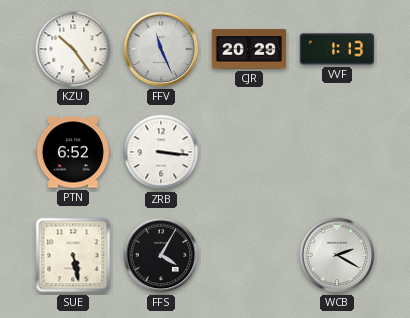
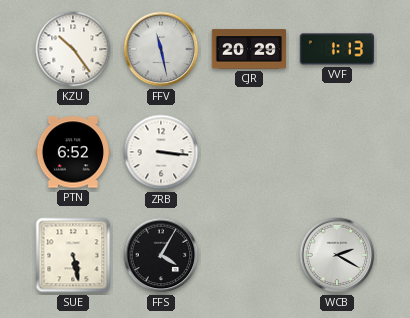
FFV: 11:26 -> 11:28 (161, 49)
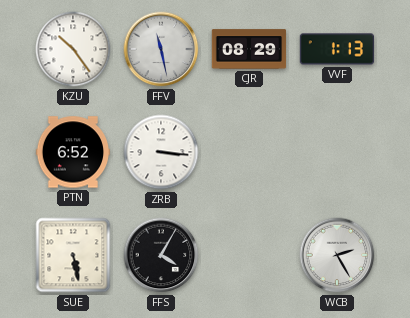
CJR: 20:29 -> 08:29 (249, 49)
WCB: 2:20 -> 2:25 (337, 255)
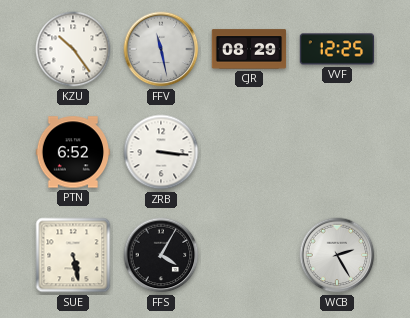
VVF: 1:13 -> 12:25 (337, 49)
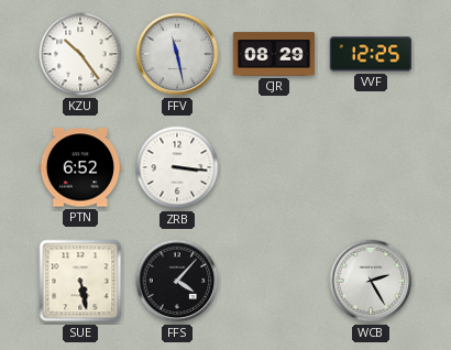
FFS: 4:05 -> 4:07 (177, 281)
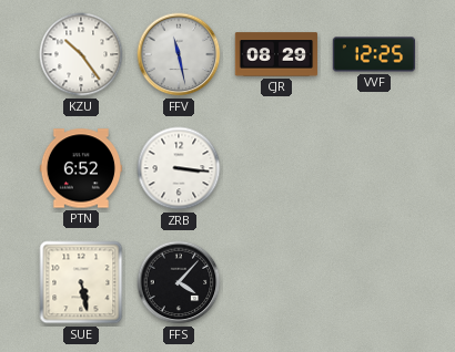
WCB: 2:25 -> none (371, 281)
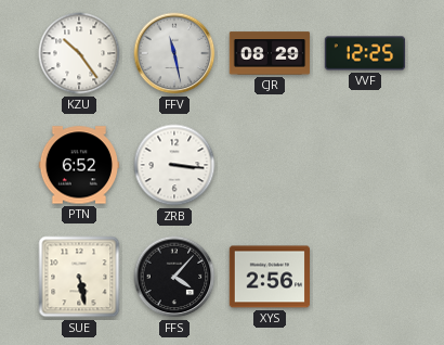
XYS: none -> 2:56 (269, 277)
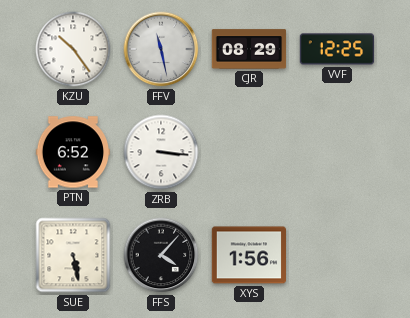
XYS: 2:56 -> 1:56 (248, 255)
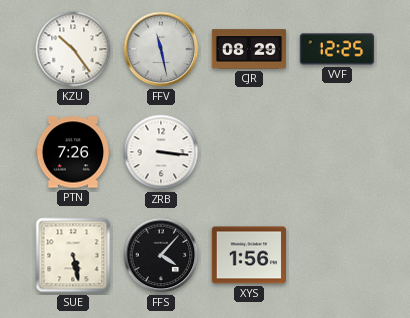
PTN: 6:52 -> 7:26 (73, 152)
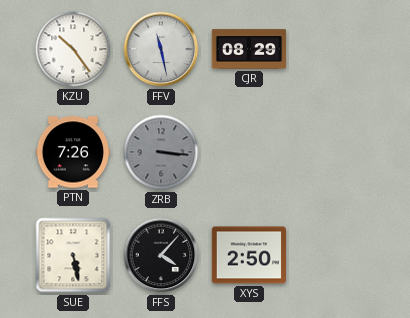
VVF: 12:25 -> none (337, 49)
ZRB dial: white -> grey (161, 152)
XYS: 1:56 -> 2:50 (248, 255)
